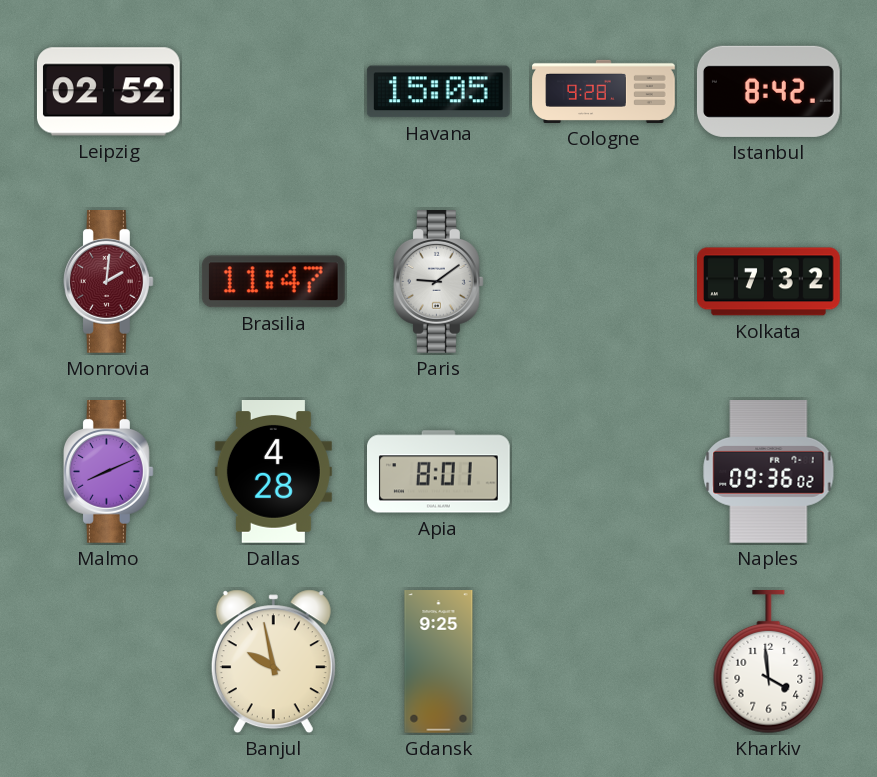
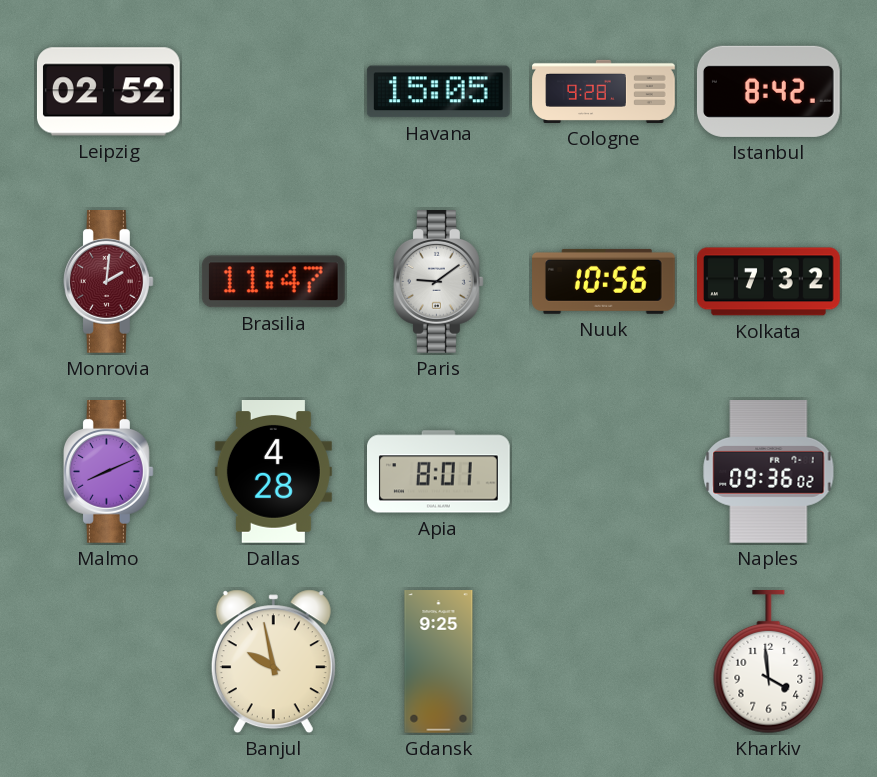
Nuuk: none -> 10:56 (604, 281)
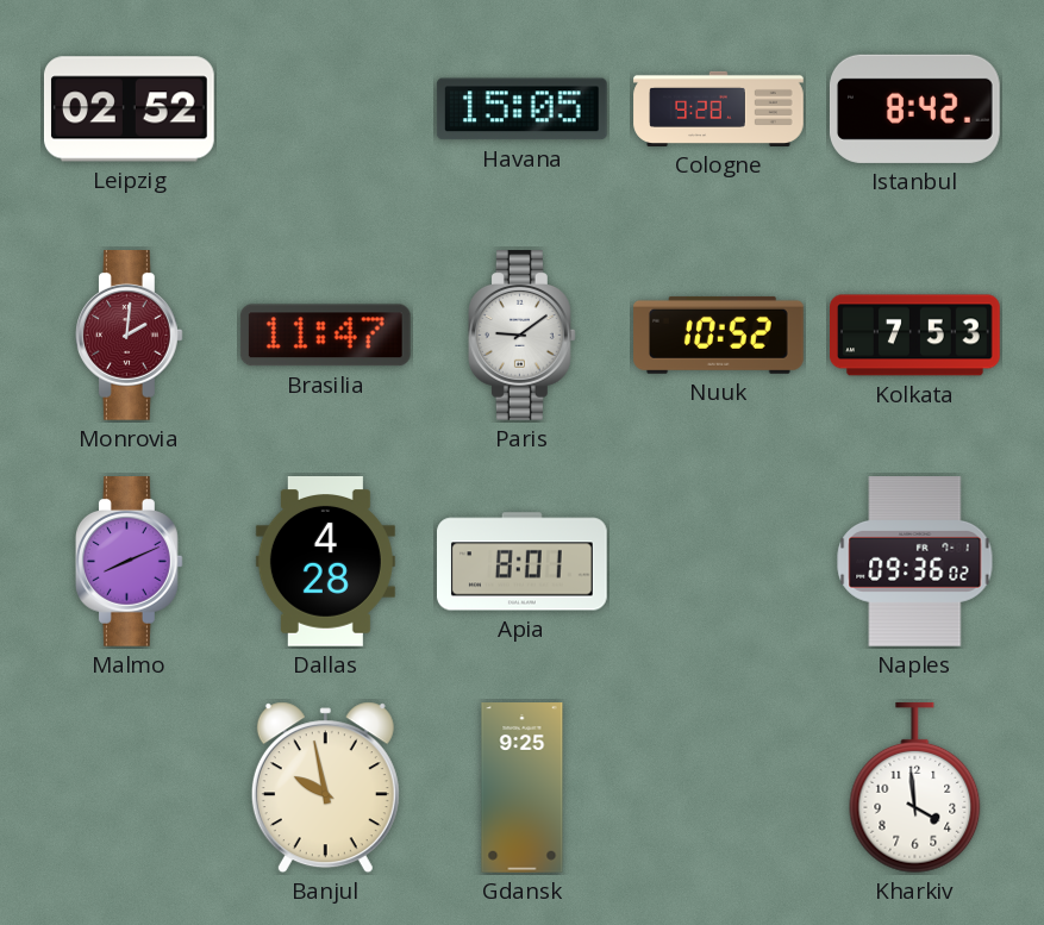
Nuuk: 10:56 -> 10:52 (719, 335)
Kolkata: 7:32 -> 7:53 (915, 336)
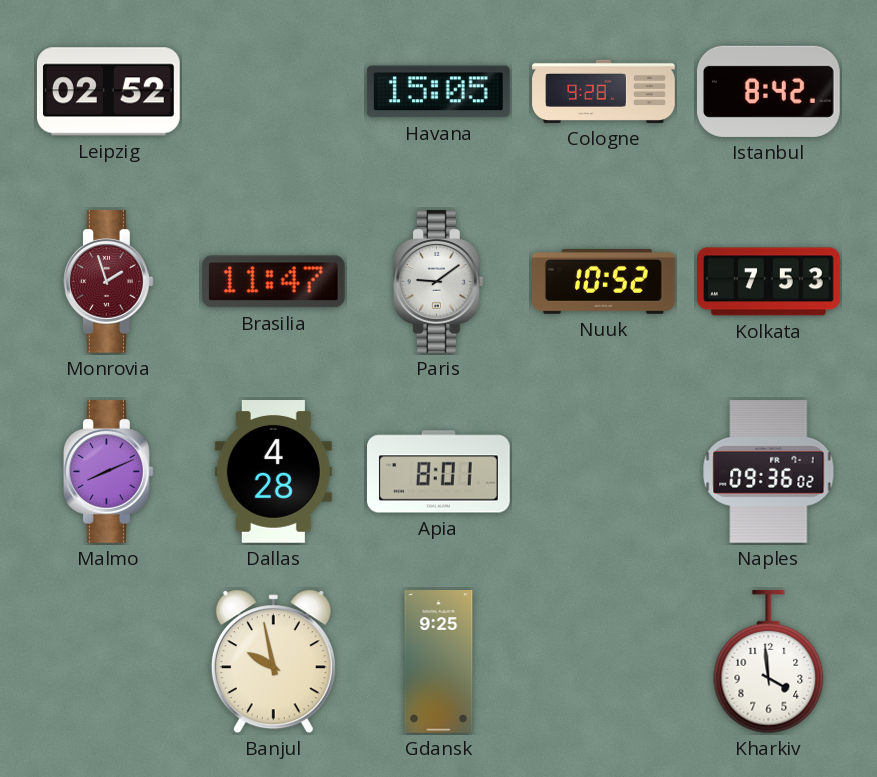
Monrovia: 2:01 -> 1:57 (109, 282)
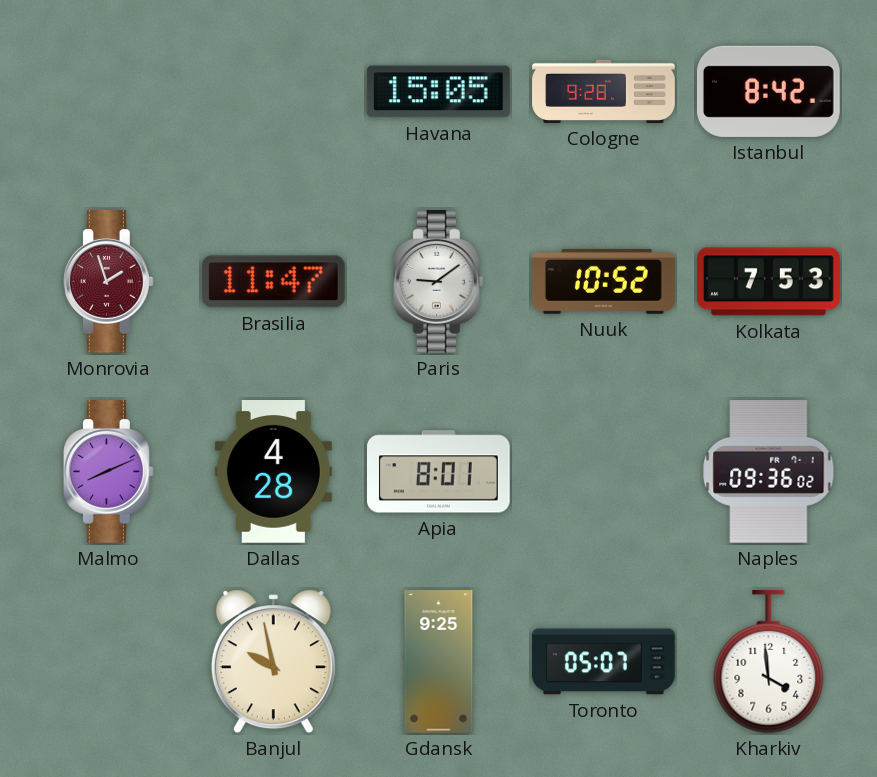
Leipzig: 02:52 -> none (108, 92)
Toronto: none -> 05:07 (604, 662)
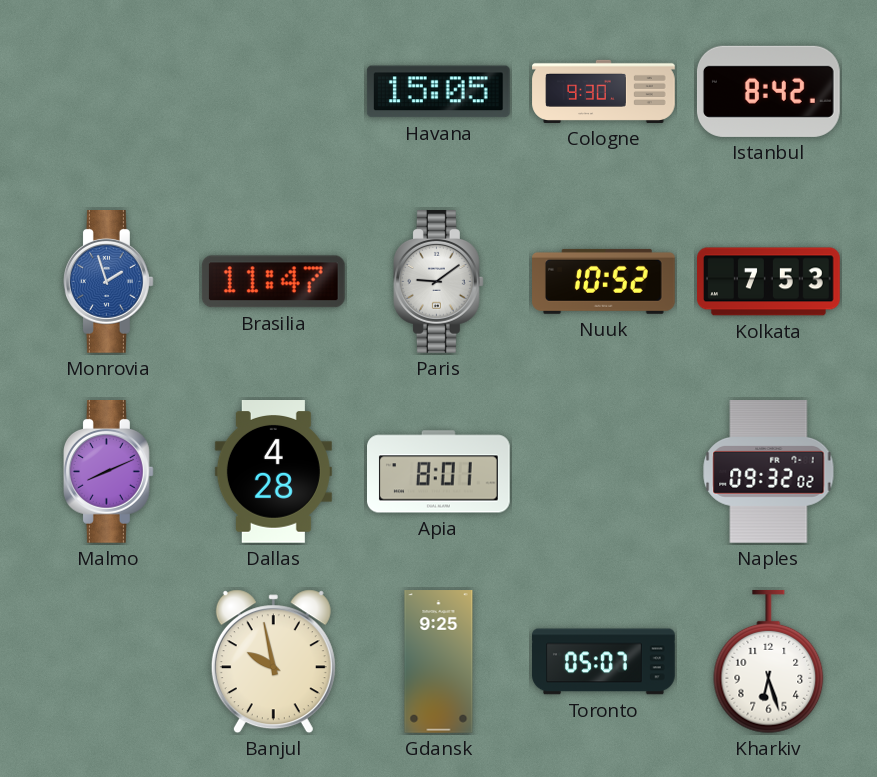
Cologne: 9:28 -> 9:30 (604, 91)
Monrovia dial: burgundy -> blue (109, 282)
Naples: 09:36 -> 09:32 (769, 472)
Kharkiv: 3:59 -> 6:27 (769, 662)
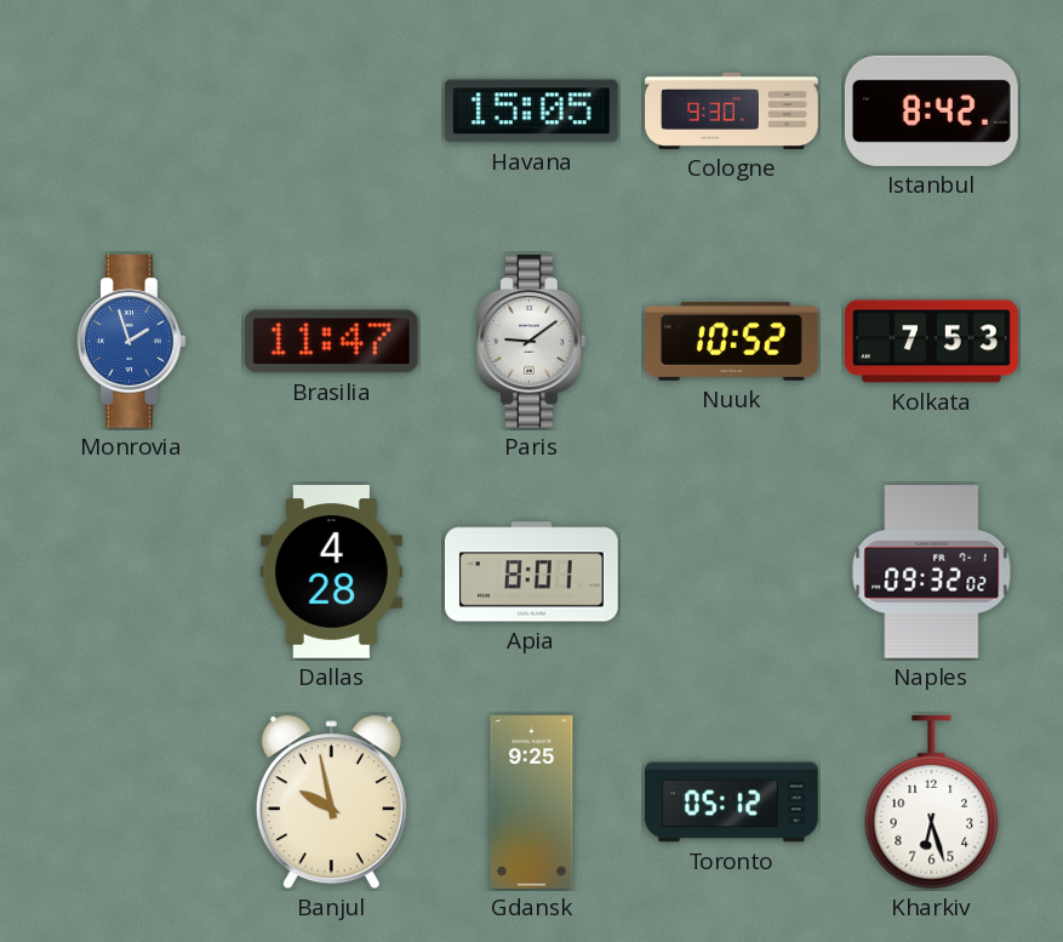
Malmo: 8:11 -> none (109, 472)
Toronto: 05:07 -> 05:12 (732, 803)
